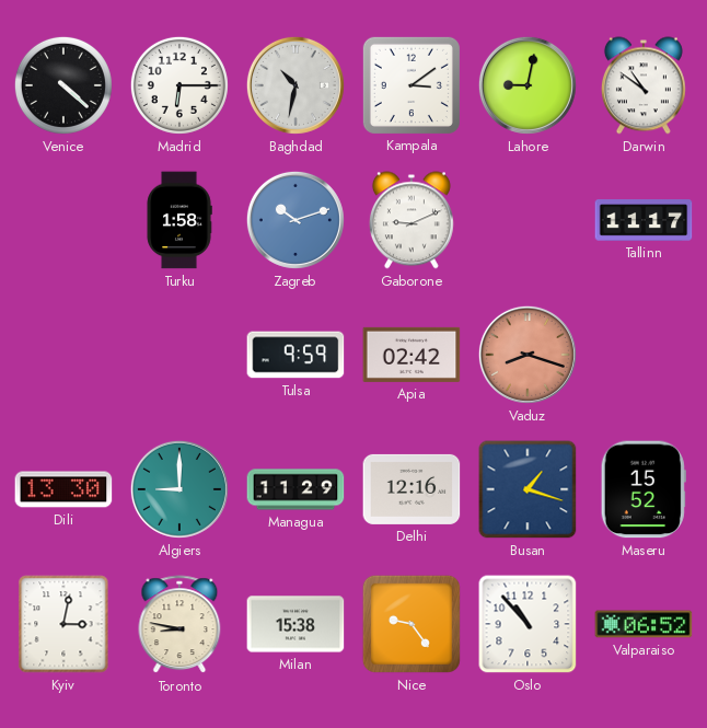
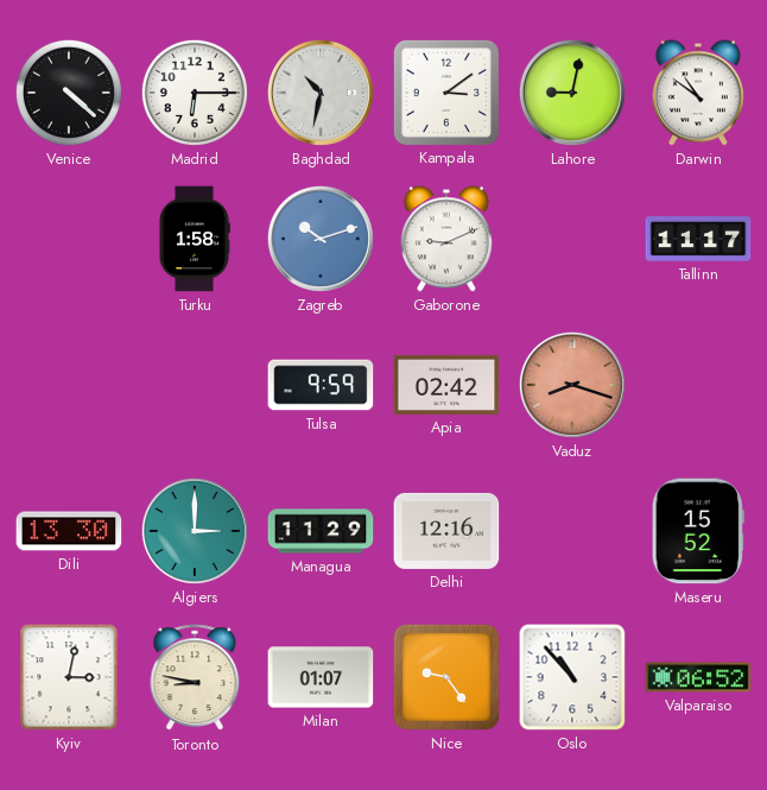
Algiers: 9:00 -> 3:00 (195, 531)
Busan: 1:18 -> none (528, 489)
Milan: 15:38 -> 01:07 (321, 677)
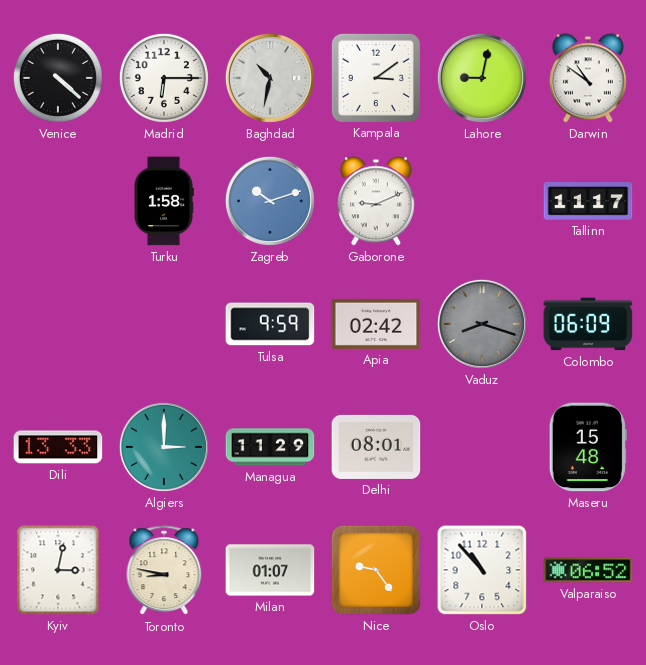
Vaduz dial: salmon -> grey (482, 324)
Colombo: none -> 06:09 (588, 324)
Dili: 13:30 -> 13:33 (58, 447)
Delhi: 12:16 -> 08:01 (376, 447)
Maseru: 15:52 -> 15:48 (588, 447)
